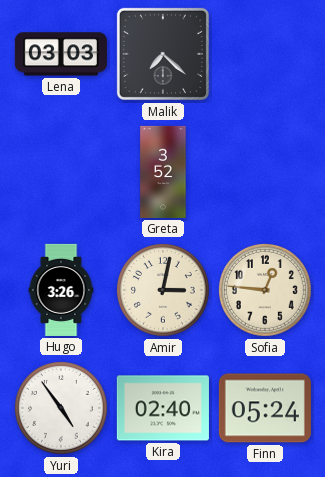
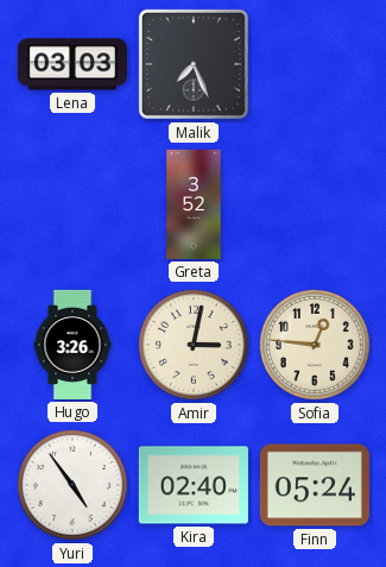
Malik: 7:22 -> 7:26 (194, 64)
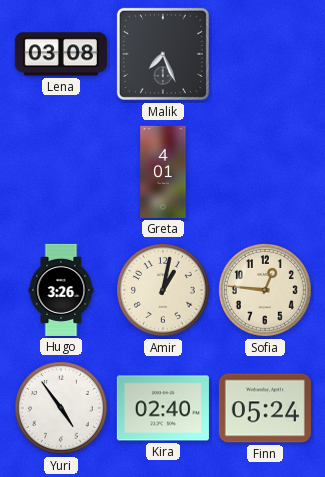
Lena: 03:03 -> 03:08 (61, 54)
Greta: 3:52 -> 4:01 (163, 172)
Amir: 3:02 -> 1:02 (164, 291)
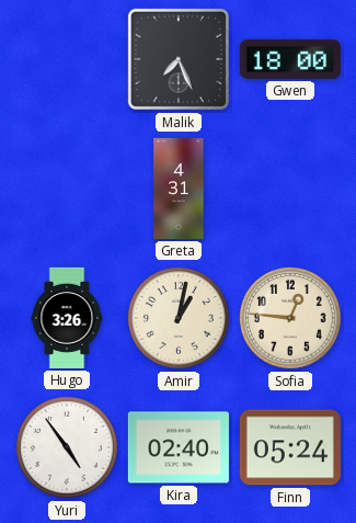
Lena: 03:08 -> none (61, 54)
Gwen: none -> 18:00 (290, 59)
Greta: 4:01 -> 4:31 (179, 189)
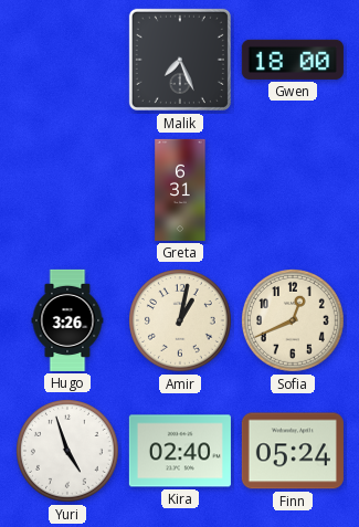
Greta: 4:31 -> 6:31 (180, 190)
Sofia: 12:46 -> 12:41 (294, 322)
Yuri: 4:54 -> 4:57 (68, 452)
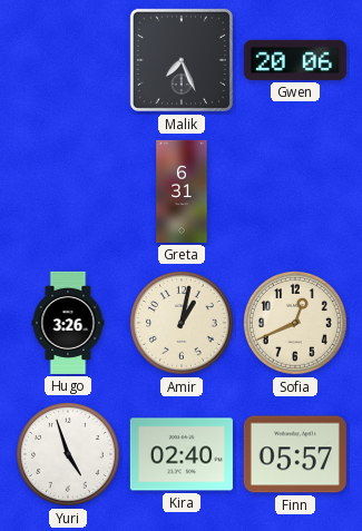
Gwen: 18:00 -> 20:06 (295, 60)
Finn: 05:24 -> 05:57 (295, 454)
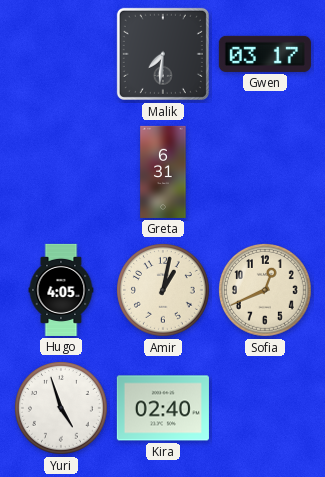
Malik: 7:26 -> 7:31 (163, 54)
Gwen: 20:06 -> 03:17 (265, 54)
Hugo: 3:26 -> 4:05 (61, 290)
Finn: 05:57 -> none (295, 454)
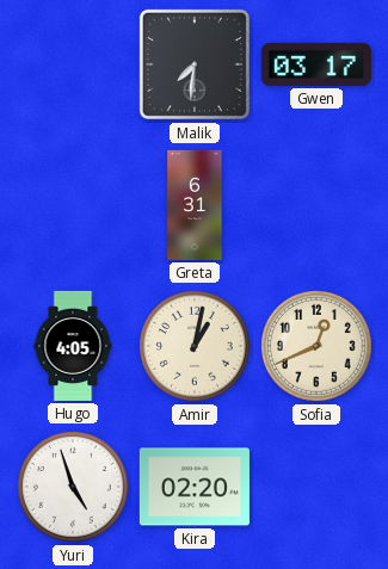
Kira: 02:40 -> 02:20 (195, 487)
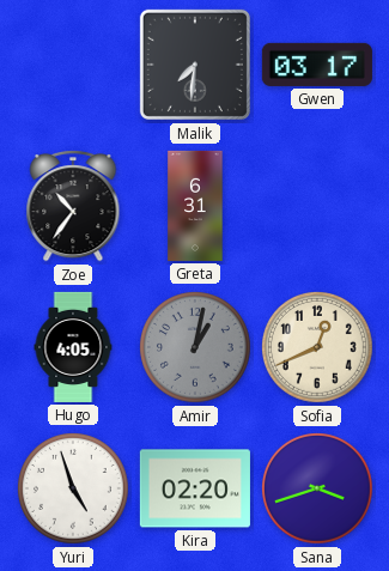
Zoe: none -> 10:36 (73, 206)
Amir dial: cream -> grey (196, 348)
Sana: none -> 3:42 (318, 490)
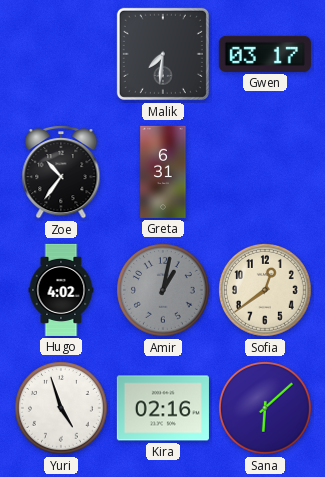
Hugo: 4:05 -> 4:02 (61, 290)
Sofia: 12:41 -> 12:39 (266, 291)
Kira: 02:20 -> 02:16 (163, 408)
Sana: 3:42 -> 6:08 (266, 409)
